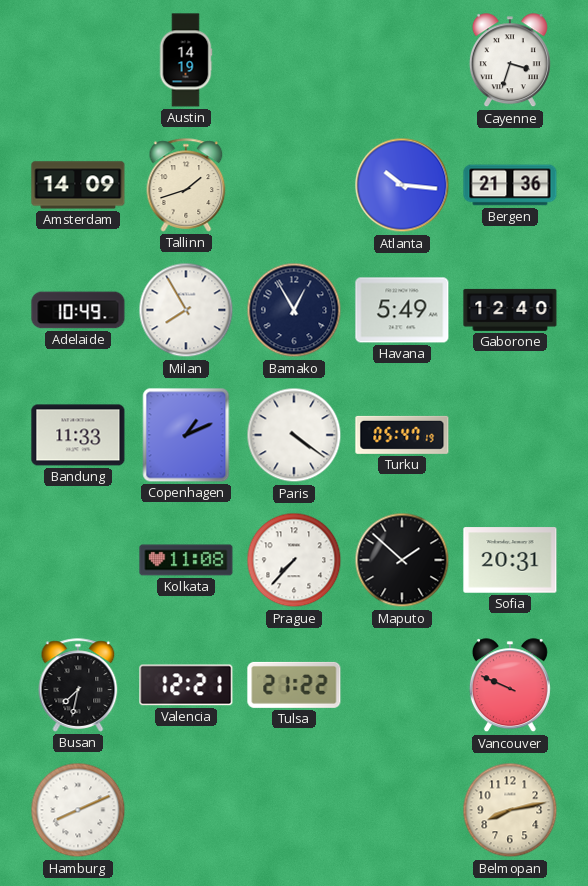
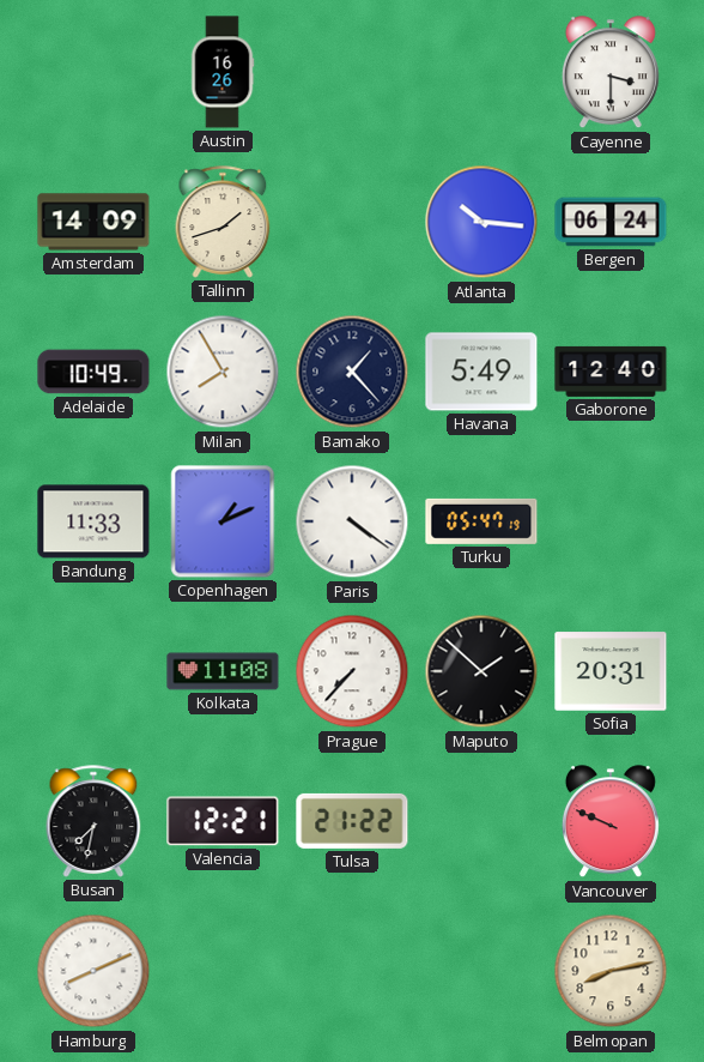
Austin: 14:19 -> 16:26 (223, 72)
Cayenne: 3:33 -> 3:30 (611, 73)
Bergen: 21:36 -> 06:24 (611, 222)
Bamako: 12:55 -> 1:23 (352, 372)
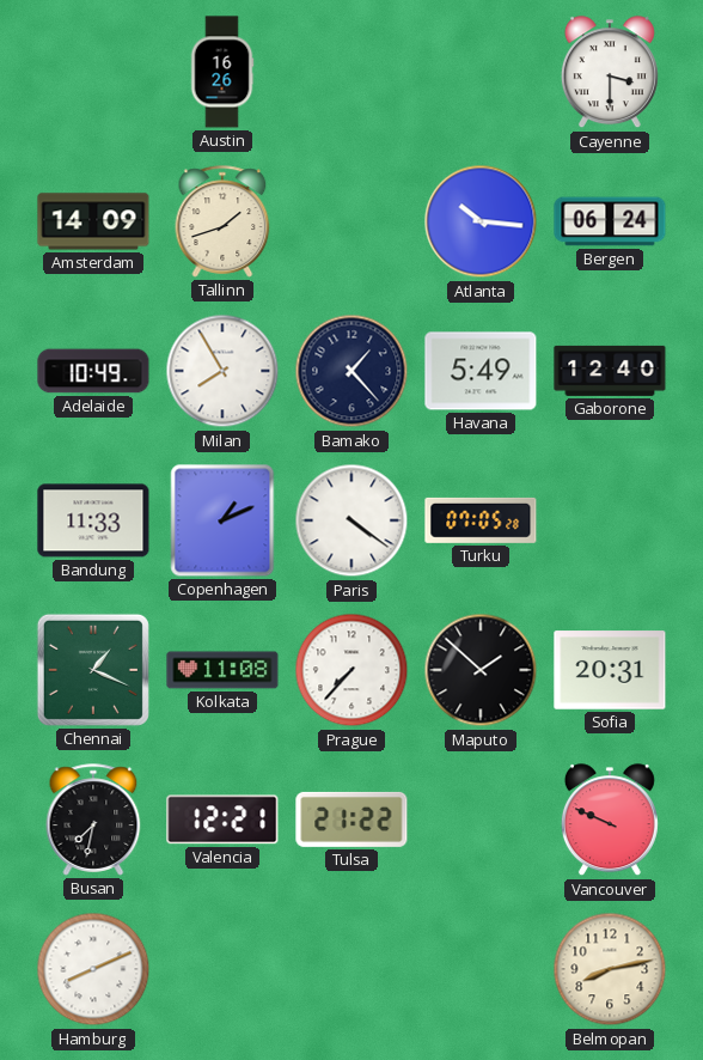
Turku: 05:47 -> 07:05 (481, 520)
Chennai: none -> 1:19 (93, 670)
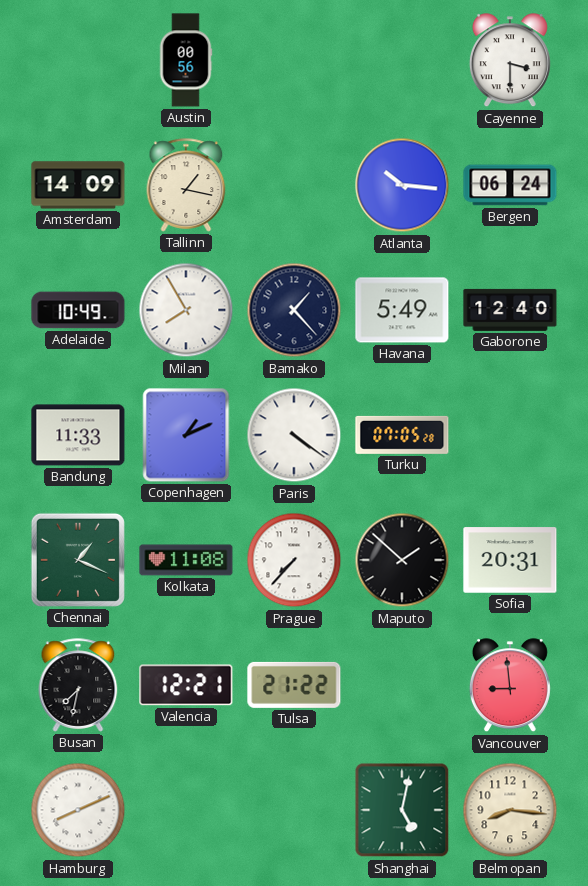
Austin: 16:26 -> 00:56 (186, 60)
Tallinn: 1:42 -> 1:17 (186, 185)
Vancouver: 9:49 -> 8:59 (510, 686)
Shanghai: none -> 5:02 (402, 810)
Belmopan: 8:13 -> 8:16 (510, 810)
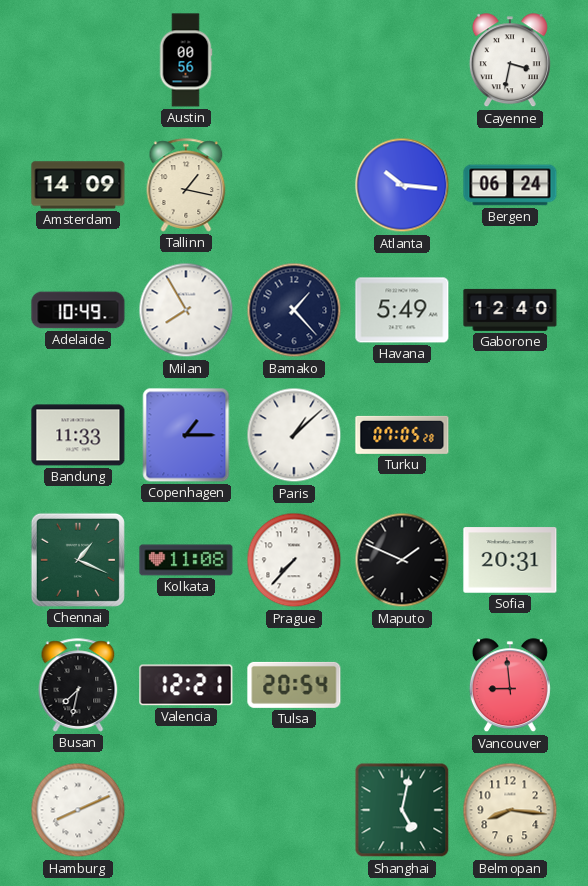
Cayenne: 3:30 -> 3:32 (510, 61)
Copenhagen: 1:11 -> 1:15 (186, 435)
Paris: 4:21 -> 1:08 (294, 435)
Maputo: 1:52 -> 1:49 (402, 560)
Tulsa: 21:22 -> 20:54 (294, 685)
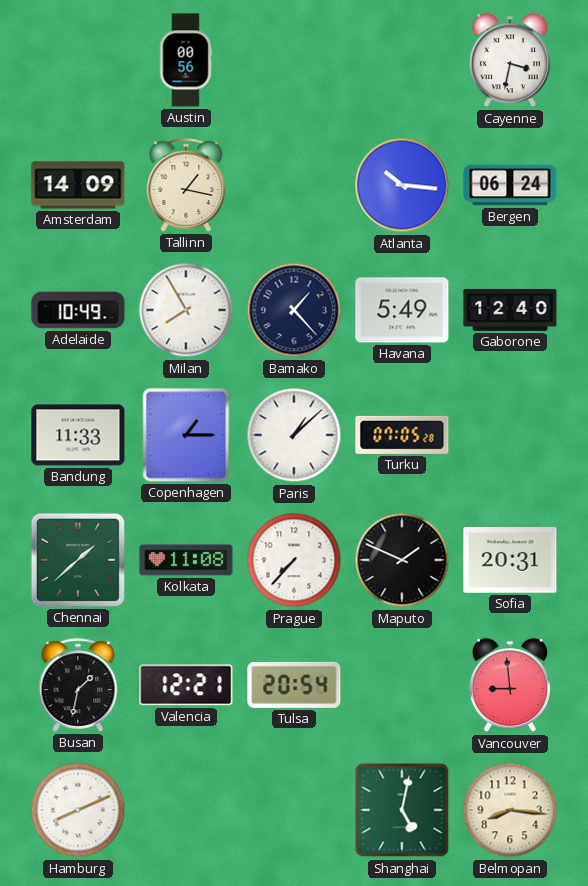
Chennai: 1:19 -> 1:38 (78, 560)
Busan: 7:32 -> 1:32 (78, 685)
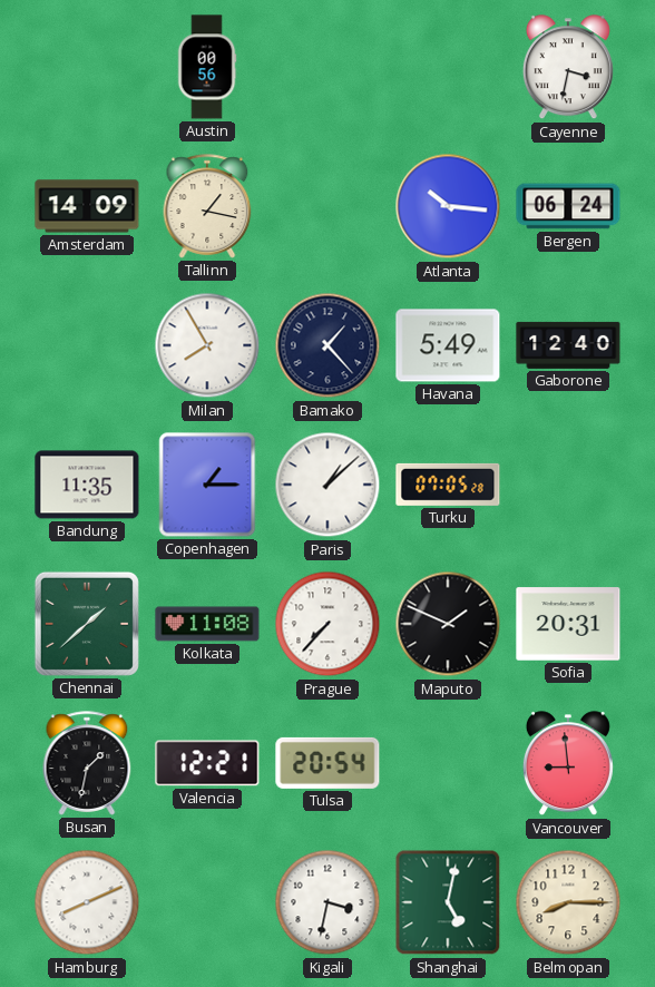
Adelaide: 10:49 -> none (78, 310)
Bandung: 11:33 -> 11:35 (87, 485)
Kigali: none -> 3:32 (327, 902)
Belmopan: 8:16 -> 8:15 (568, 902)
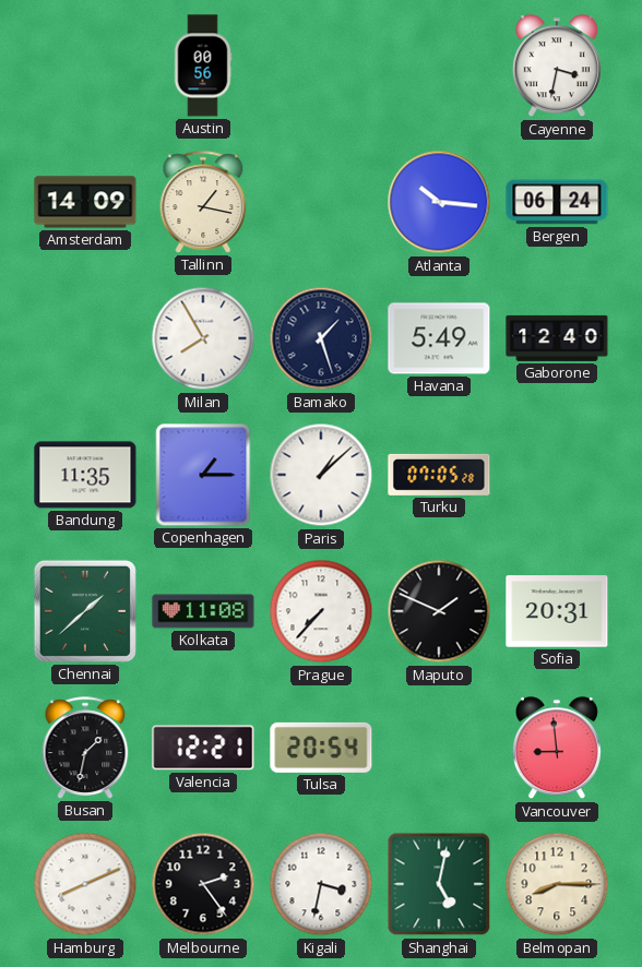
Bamako: 1:23 -> 1:27 (321, 338)
Melbourne: none -> 2:24 (203, 884)
